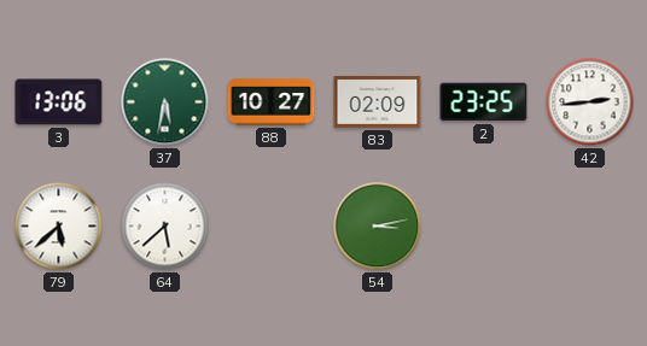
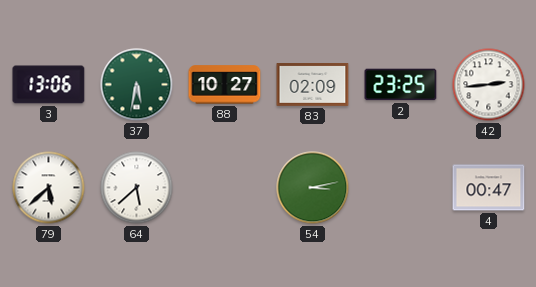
4: none -> 00:47 (489, 188)
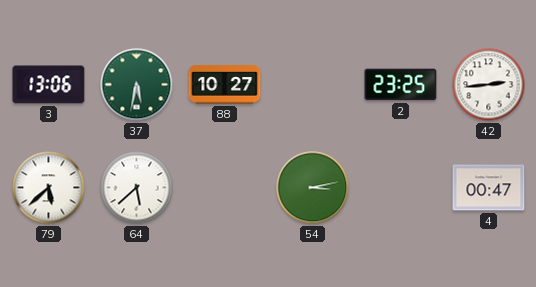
83: 02:09 -> none (313, 85)
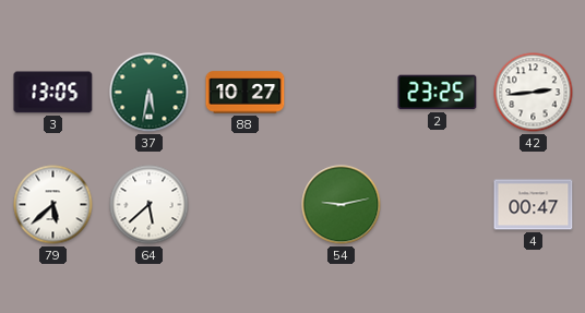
3: 13:06 -> 13:05 (53, 93)
54: 3:13 -> 9:13 (342, 205)
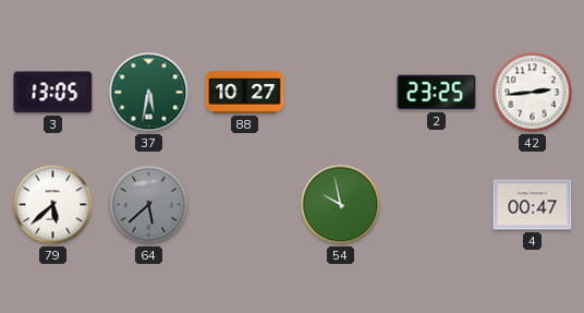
64 dial: white -> grey (149, 205)
54: 9:13 -> 9:58 (341, 205)
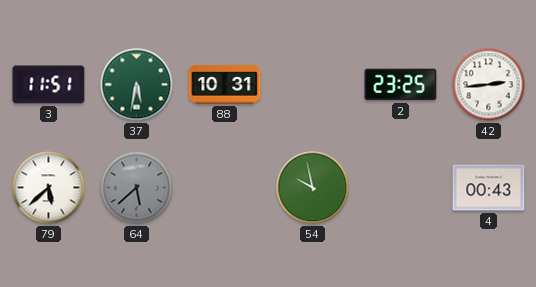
3: 13:05 -> 11:51 (49, 85)
88: 10:27 -> 10:31 (225, 85)
4: 00:47 -> 00:43 (489, 188)
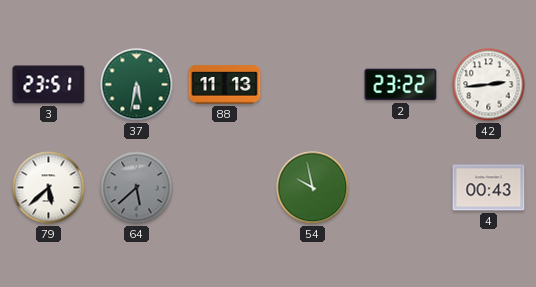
3: 11:51 -> 23:51 (49, 85)
88: 10:31 -> 11:13 (225, 85)
2: 23:25 -> 23:22 (401, 85)
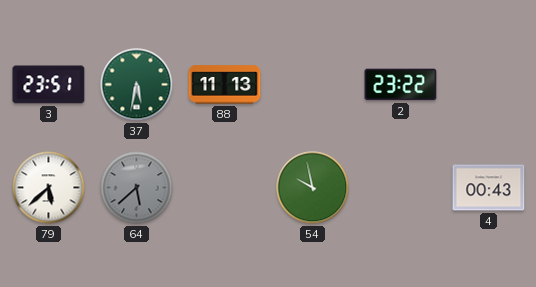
42: 2:44 -> none (489, 85)
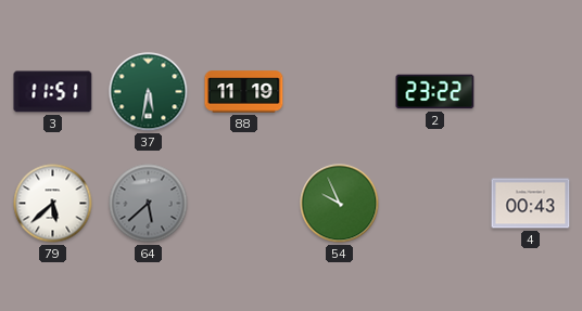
3: 23:51 -> 11:51 (53, 92)
88: 11:13 -> 11:19 (244, 92)
54: 9:58 -> 9:56 (340, 204)
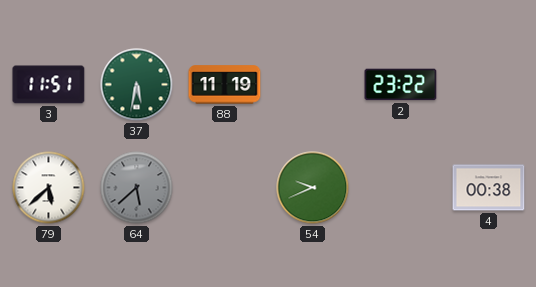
54: 9:56 -> 9:41 (313, 188)
4: 00:43 -> 00:38 (489, 188)
